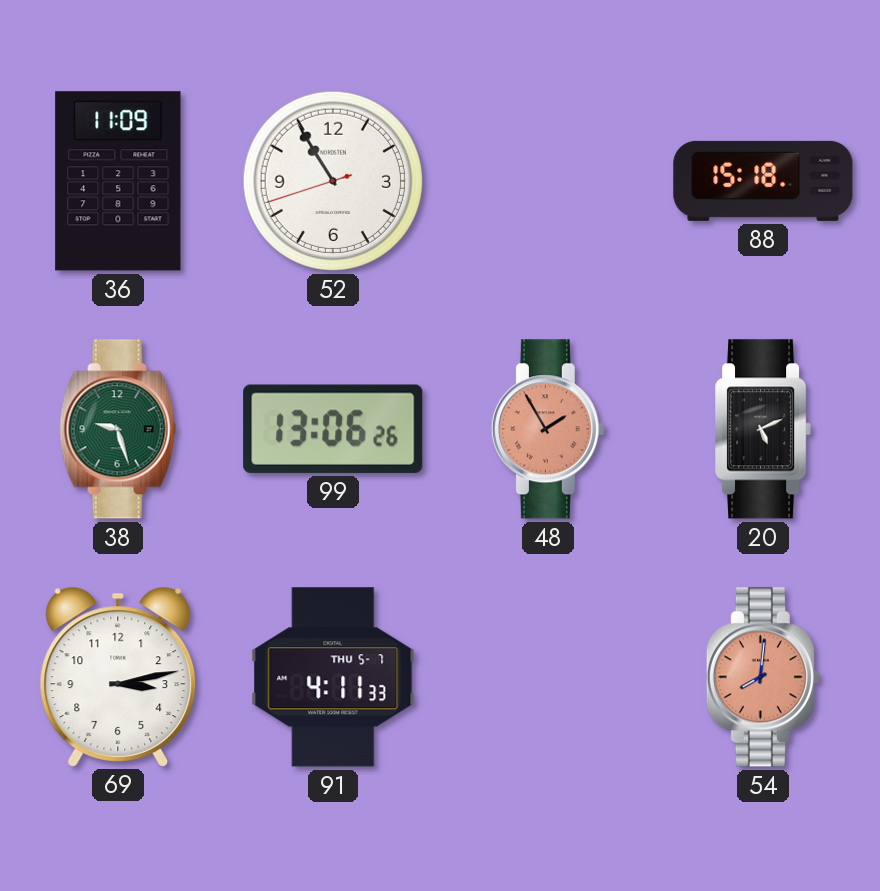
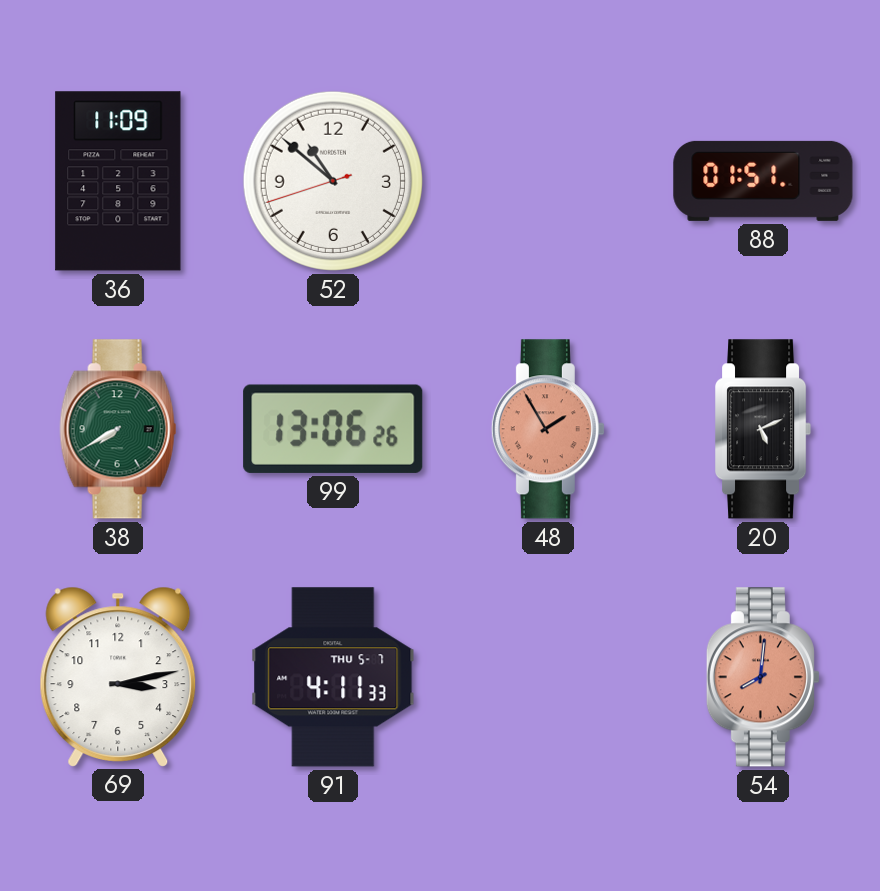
52: 10:54 -> 10:51 (333, 181)
88: 15:18 -> 01:51 (763, 181)
38: 9:27 -> 7:40 (118, 429)
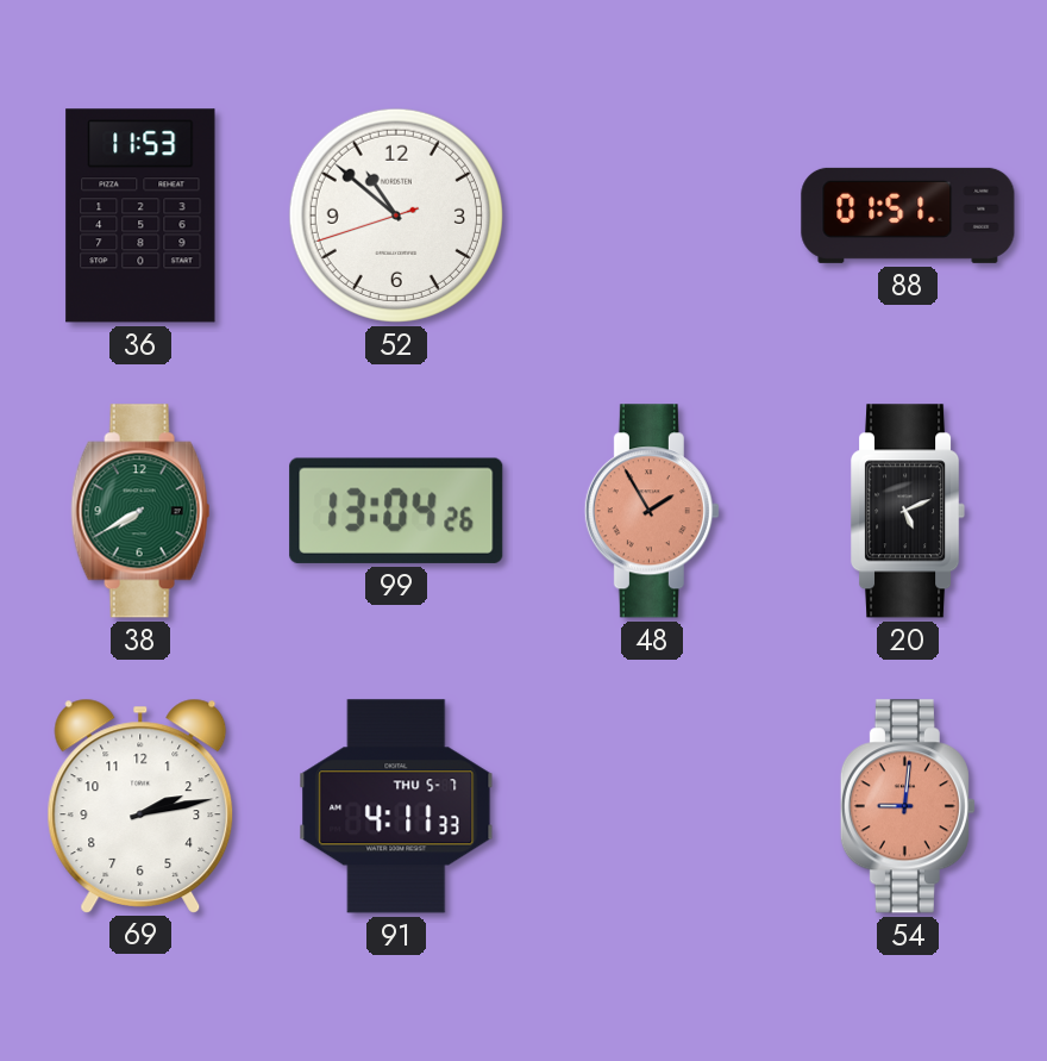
36: 11:09 -> 11:53 (140, 216)
99: 13:06 -> 13:04 (396, 511)
69: 3:13 -> 2:13 (140, 805)
54: 8:01 -> 9:01 (908, 806)
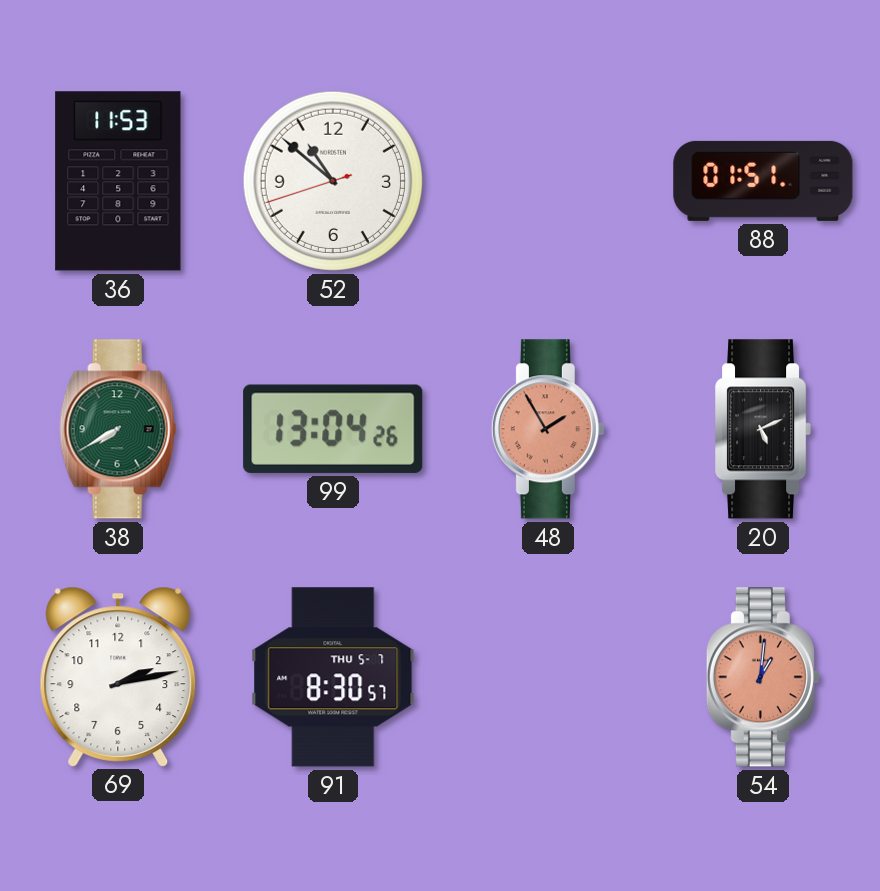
91: 4:11 -> 8:30 (333, 677)
54: 9:01 -> 1:01 (763, 677)
